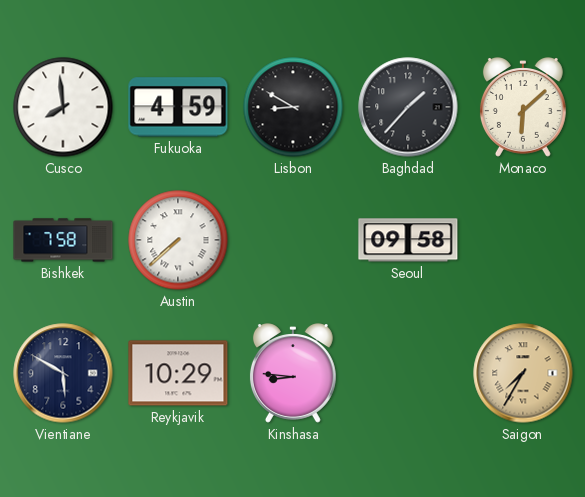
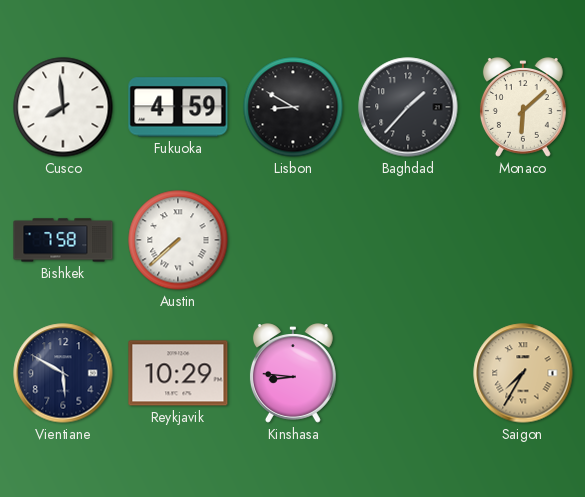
Seoul: 09:58 -> none (408, 240)
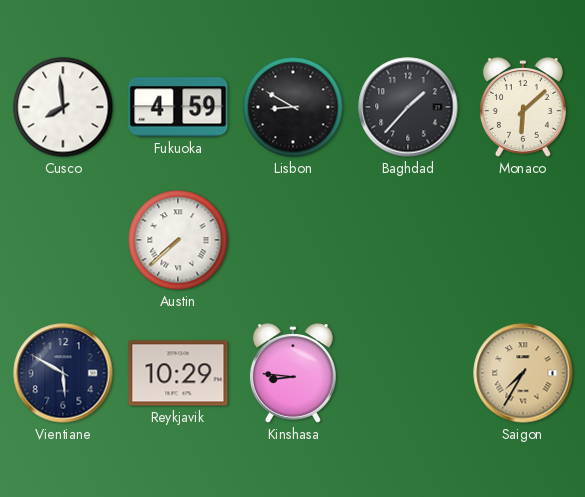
Bishkek: 7:58 -> none (63, 240)
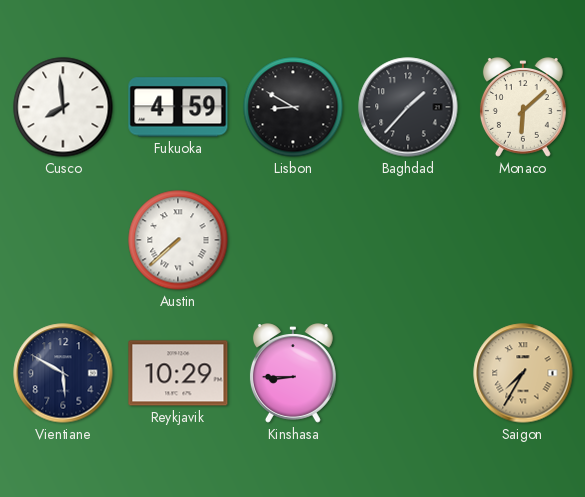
Kinshasa: 8:46 -> 8:45 (293, 373)
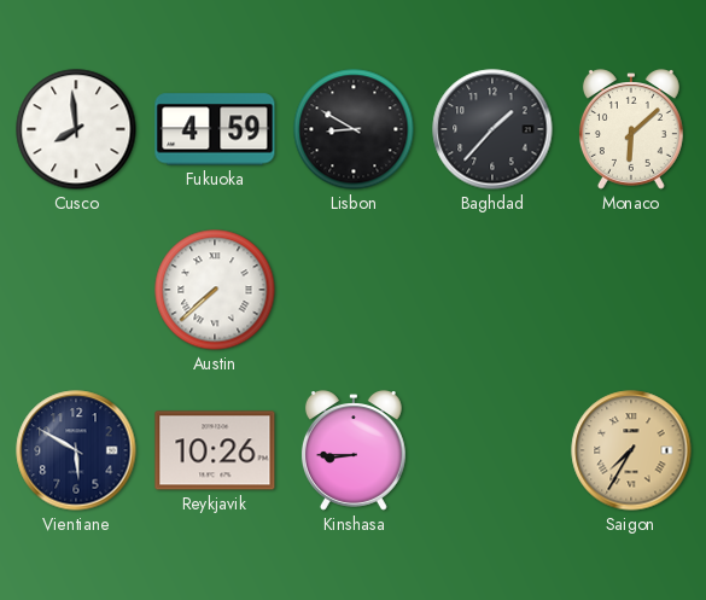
Reykjavik: 10:29 -> 10:26 (215, 450)
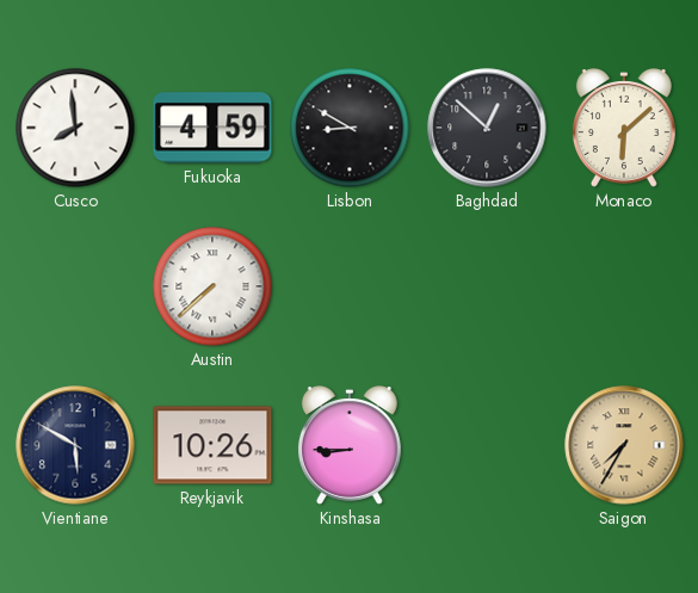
Baghdad: 1:37 -> 12:52 (487, 128)
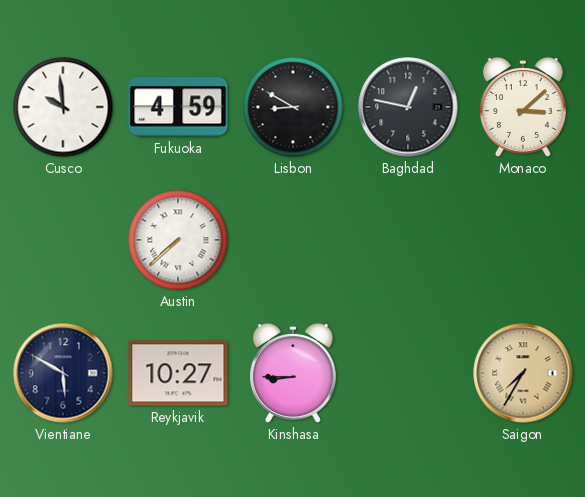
Cusco: 7:59 -> 9:59 (63, 107)
Baghdad: 12:52 -> 12:47 (408, 107)
Monaco: 6:08 -> 3:08 (523, 107)
Reykjavik: 10:26 -> 10:27 (178, 373)
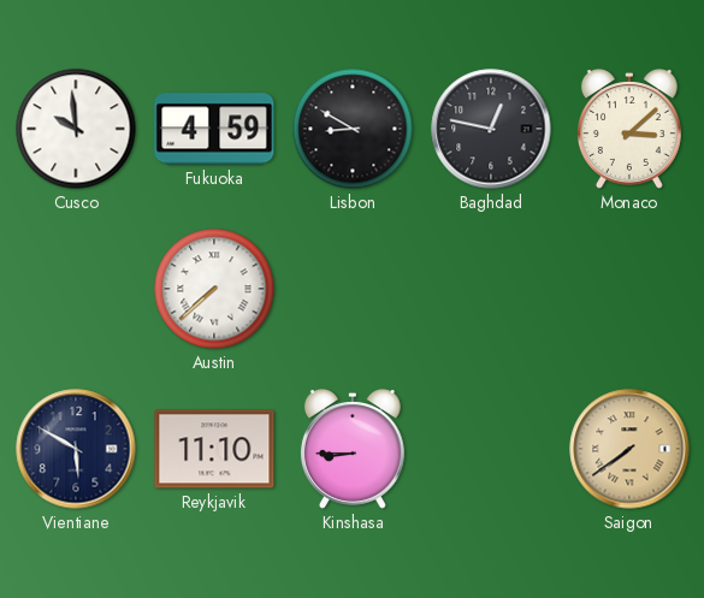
Reykjavik: 10:27 -> 11:10 (214, 449)
Saigon: 7:35 -> 7:39 (629, 449)
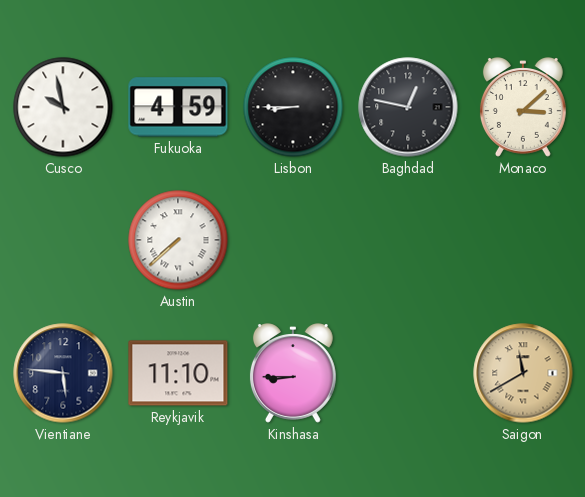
Cusco: 9:59 -> 9:58 (63, 107)
Lisbon: 8:50 -> 8:45 (293, 107)
Vientiane: 5:50 -> 5:46 (63, 373)
Saigon: 7:39 -> 11:40 (523, 373)
